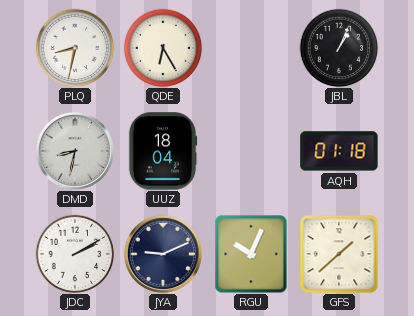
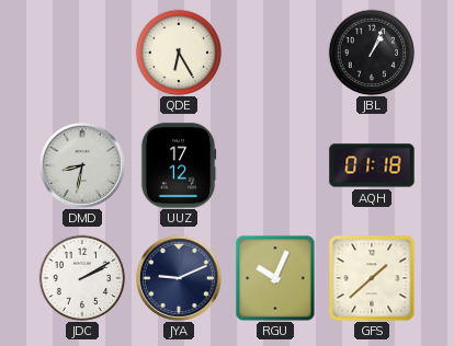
PLQ: 8:32 -> none (75, 48)
UUZ: 18:04 -> 17:12 (179, 165)
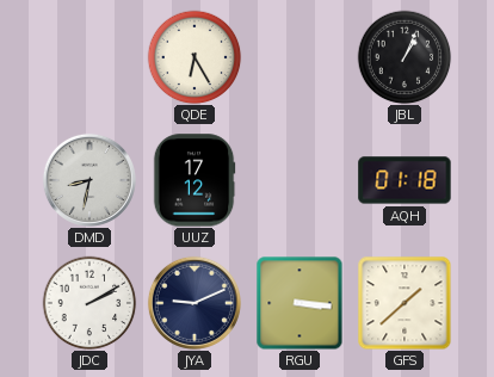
RGU: 10:04 -> 3:16 (300, 303)
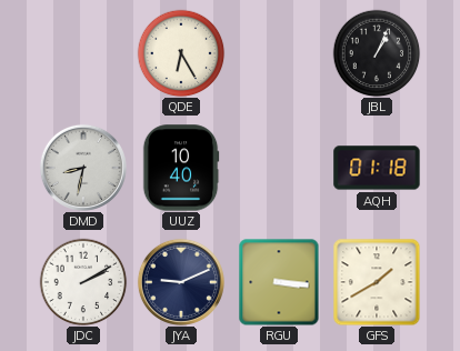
UUZ: 17:12 -> 10:40 (181, 168)
GFS: 1:38 -> 1:40 (377, 282)
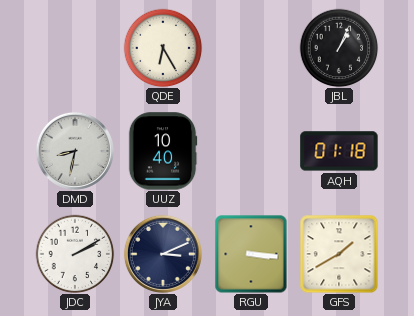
JYA: 9:11 -> 3:11 (163, 254)
